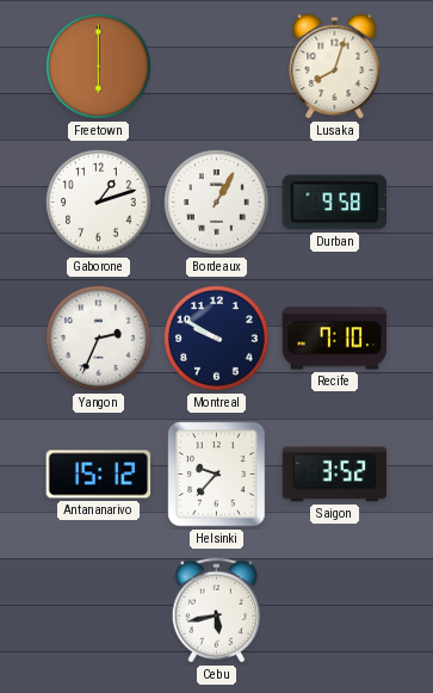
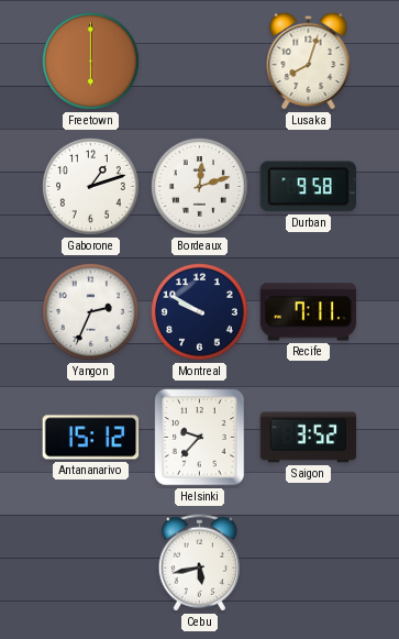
Bordeaux: 1:05 -> 12:12 (200, 187)
Recife: 7:10 -> 7:11 (309, 312)
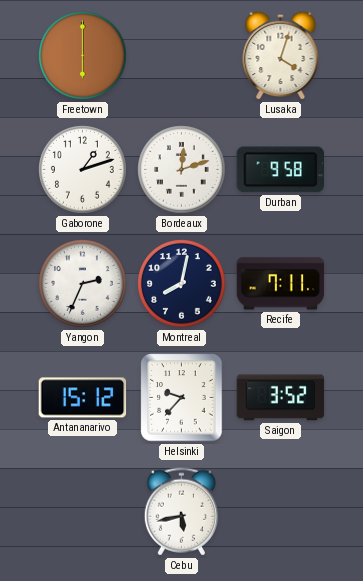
Lusaka: 8:03 -> 4:03 (281, 55)
Montreal: 9:50 -> 8:02 (182, 284)
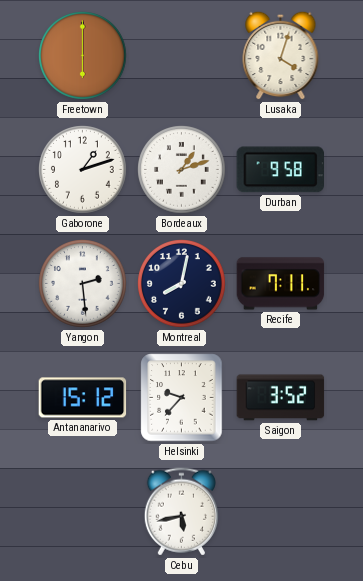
Bordeaux: 12:12 -> 1:12 (182, 170)
Yangon: 2:34 -> 2:29 (83, 284)
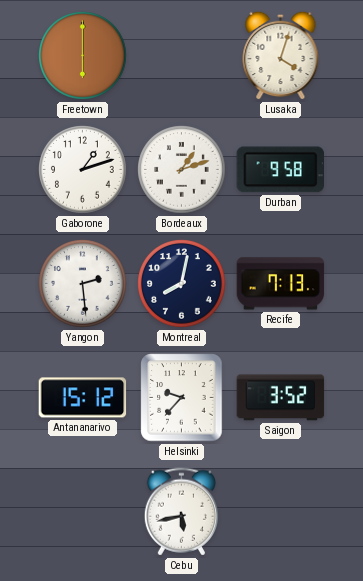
Recife: 7:11 -> 7:13 (281, 284)
